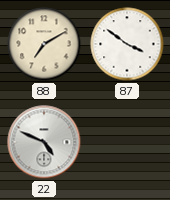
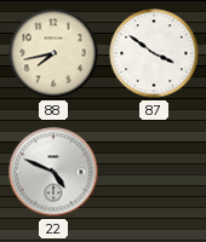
88: 7:10 -> 7:43 (53, 53)
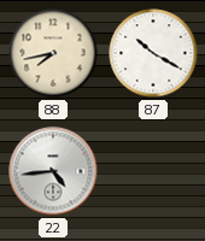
87: 3:51 -> 10:20 (153, 53)
22: 4:49 -> 4:44 (53, 171)
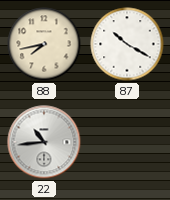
22: 4:44 -> 10:44 (44, 142)
